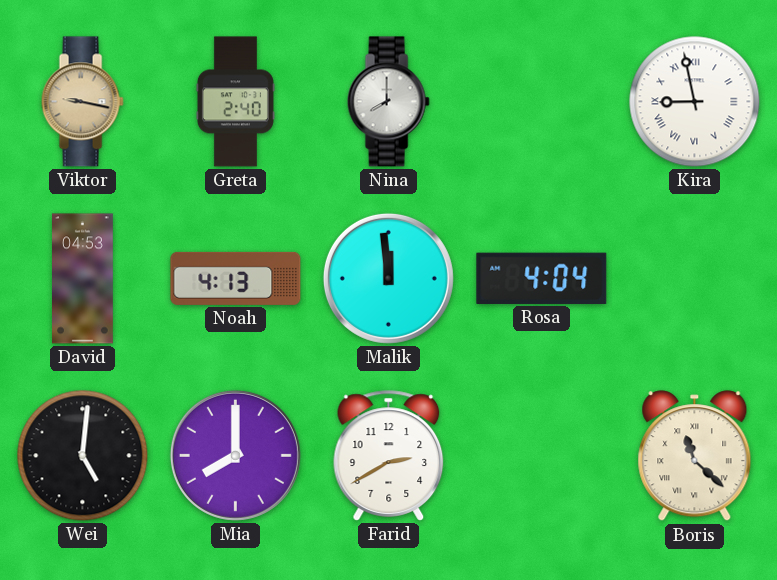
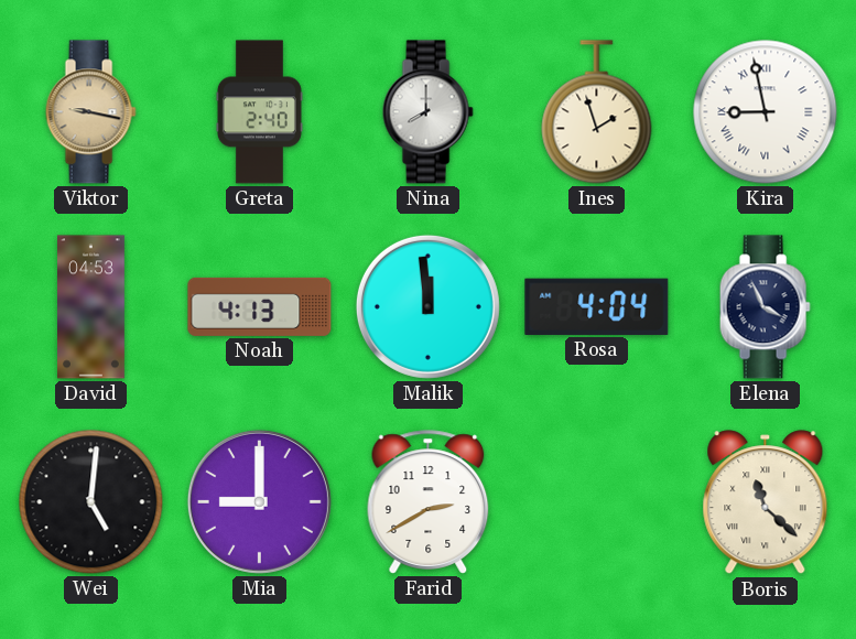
Ines: none -> 1:57 (597, 112)
Elena: none -> 3:56 (765, 307)
Mia: 8:00 -> 9:00 (259, 501)
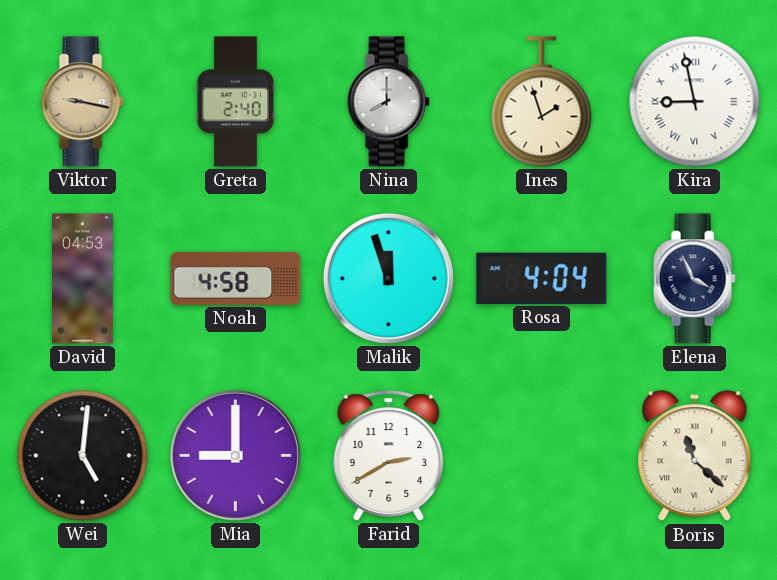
Noah: 4:13 -> 4:58 (236, 278)
Malik: 11:59 -> 11:57 (388, 278)
